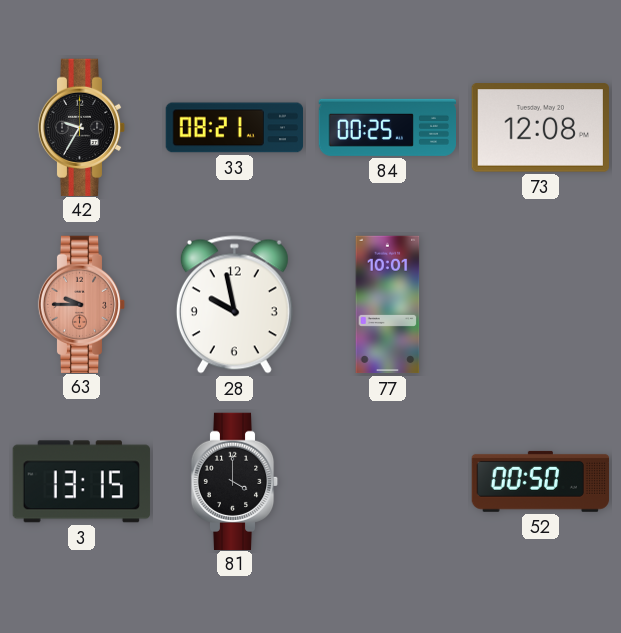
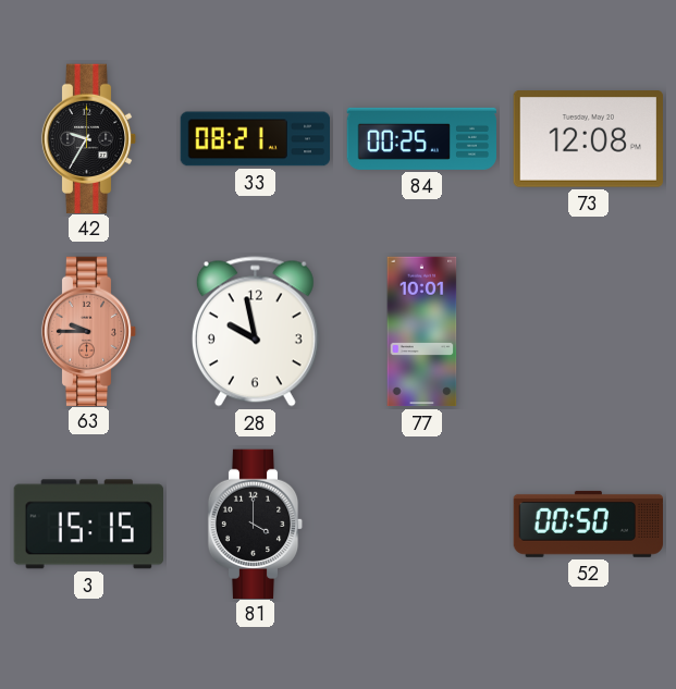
3: 13:15 -> 15:15 (88, 525)
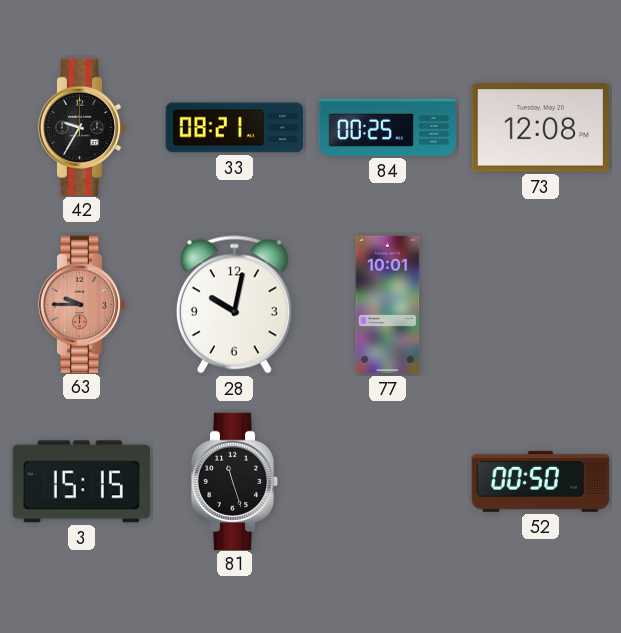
28: 9:58 -> 10:02 (234, 305)
81: 4:00 -> 11:27 (235, 481)
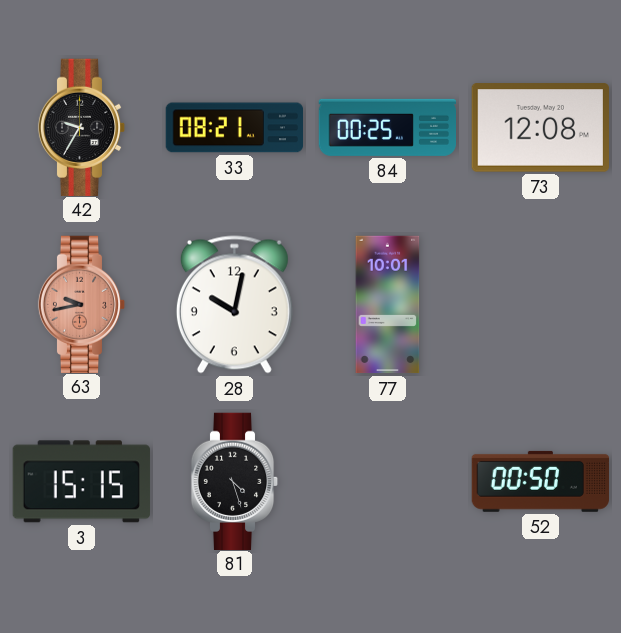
63: 9:45 -> 9:43 (82, 304)
81: 11:27 -> 4:27 (235, 481)
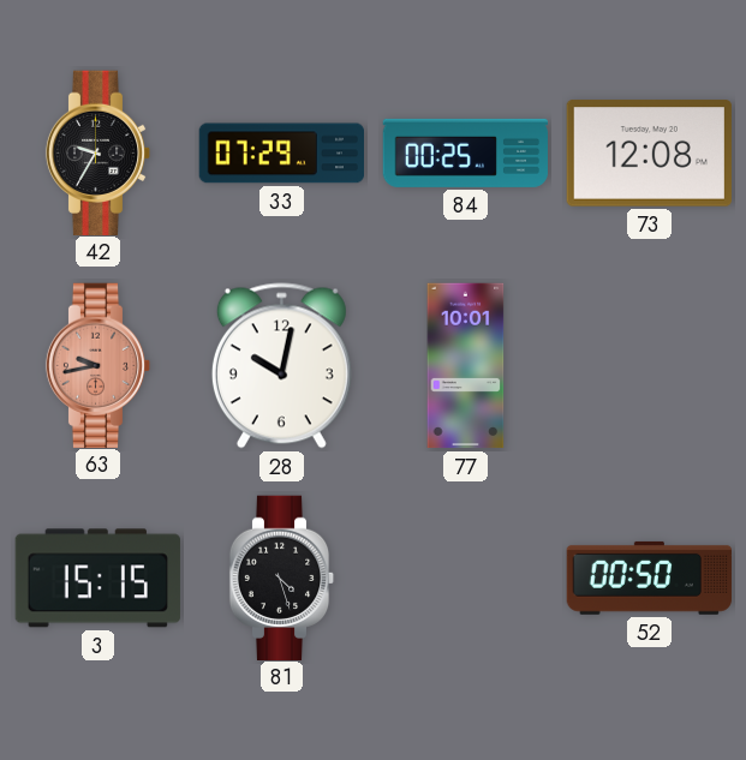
33: 08:21 -> 07:29 (281, 154)
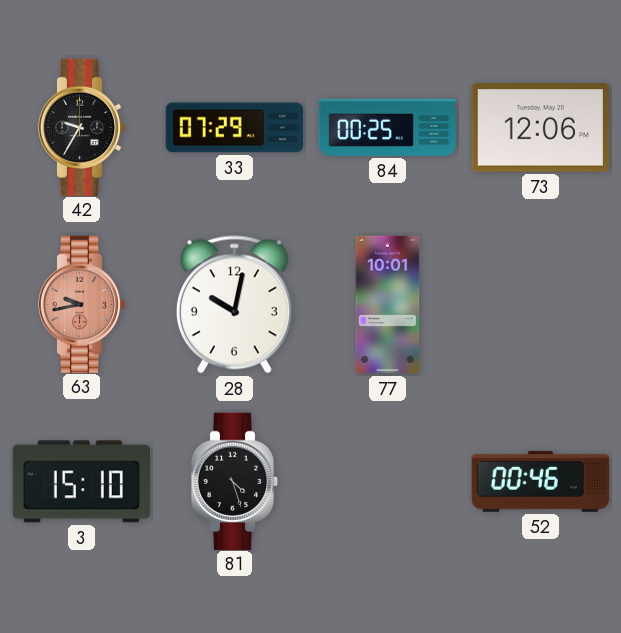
73: 12:08 -> 12:06 (540, 128)
3: 15:15 -> 15:10 (81, 482)
52: 00:50 -> 00:46 (540, 481)
